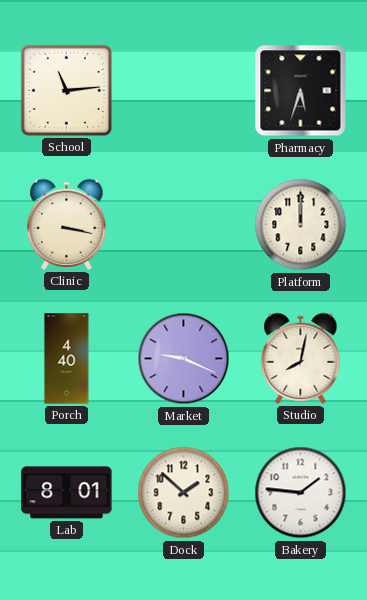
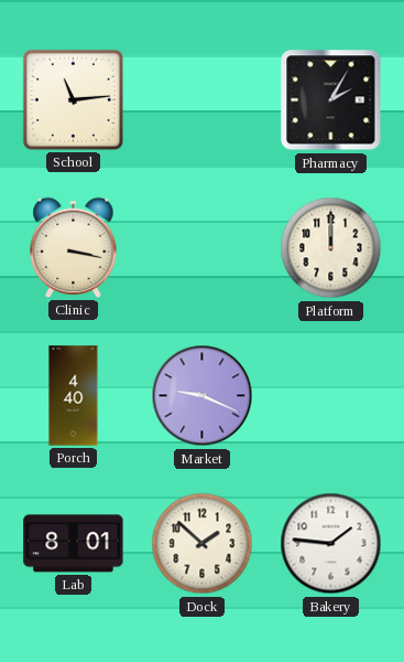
Pharmacy: 5:33 -> 2:05 (331, 100)
Studio: 8:02 -> none (301, 358)
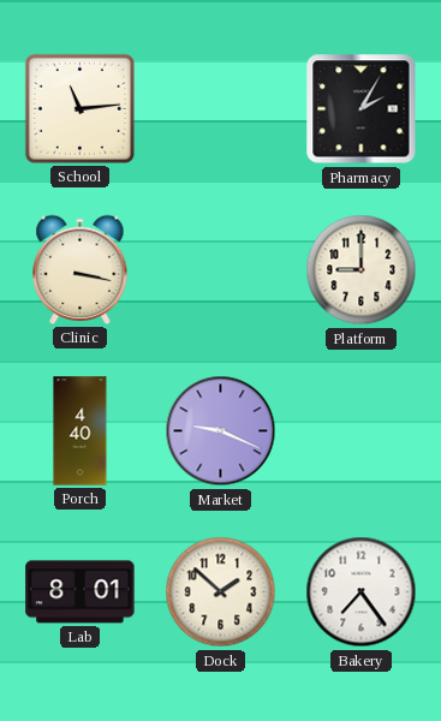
Platform: 12:00 -> 9:00 (362, 270)
Bakery: 1:46 -> 7:24 (362, 592)
